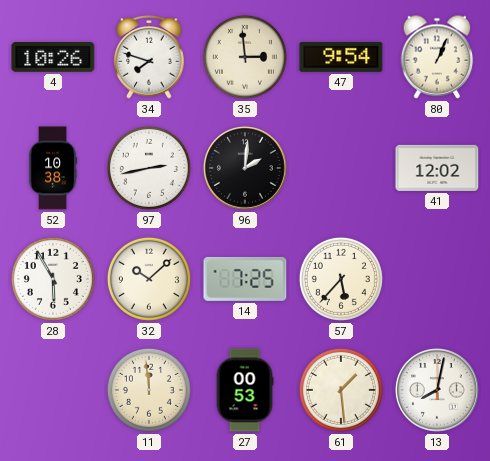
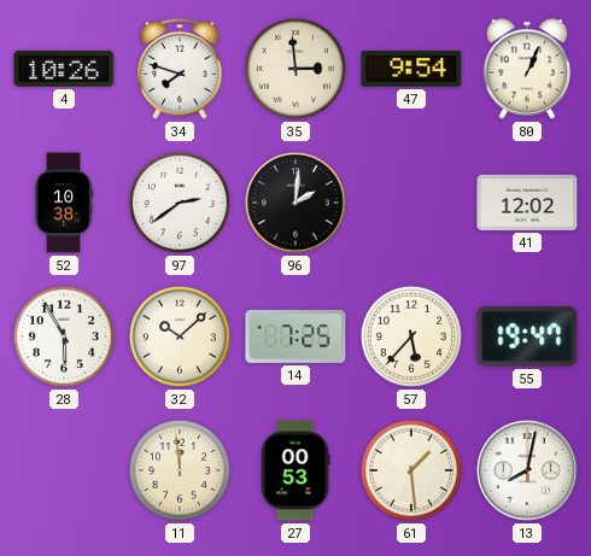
97: 2:43 -> 2:39 (180, 203)
55: none -> 19:47 (527, 336)
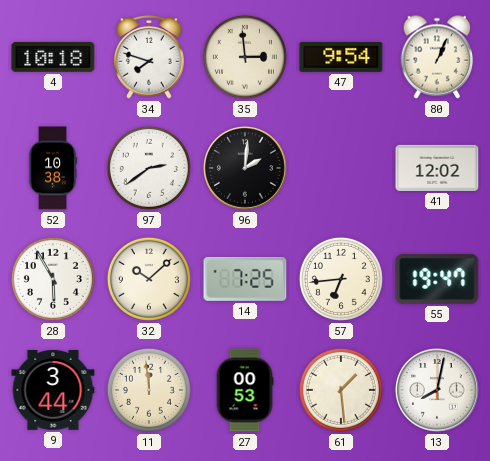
4: 10:26 -> 10:18 (53, 57)
57: 5:37 -> 6:44 (341, 279)
9: none -> 3:44 (53, 390)
